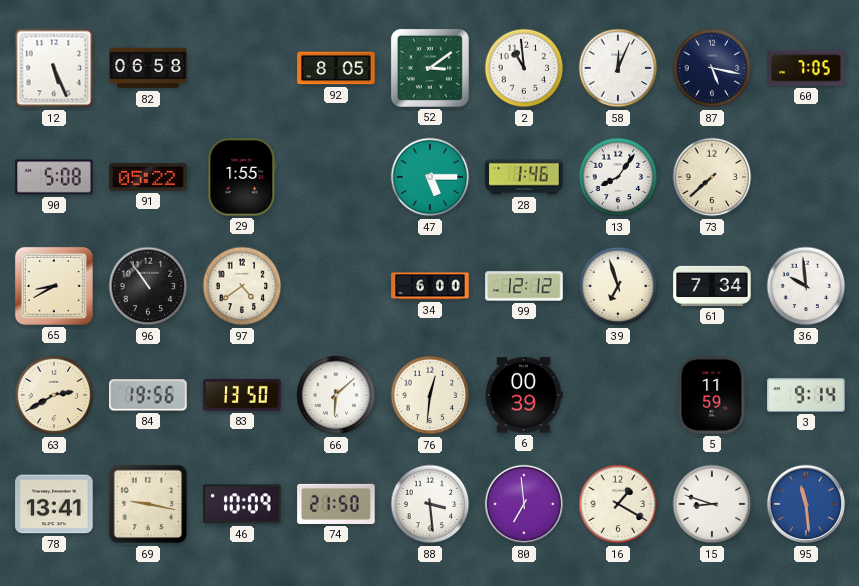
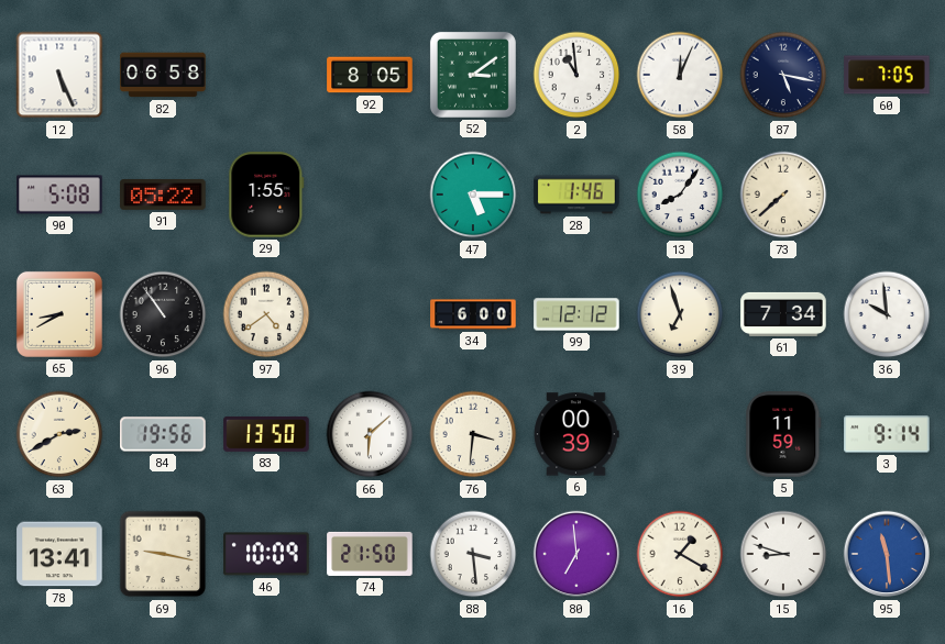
76: 12:31 -> 3:31 (473, 434)
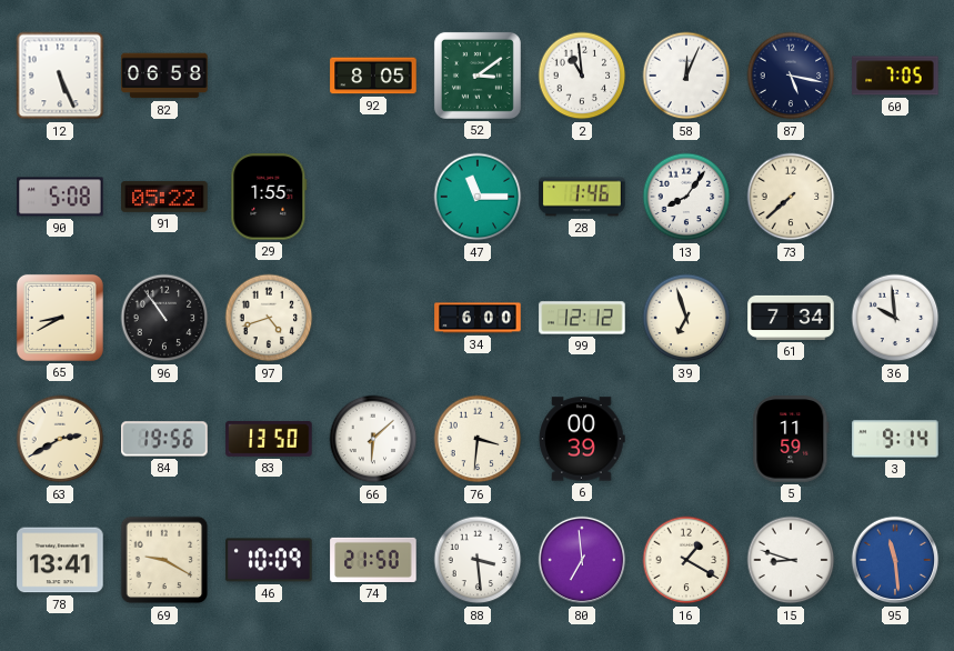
47: 5:15 -> 11:15 (478, 197)
97: 4:39 -> 4:42 (269, 318)
69: 9:17 -> 9:20 (164, 560)
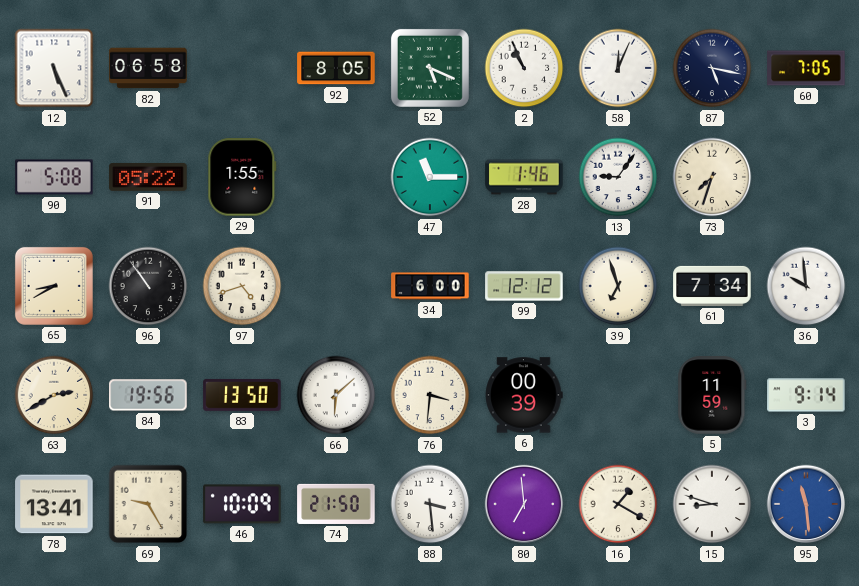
52: 3:09 -> 5:19 (430, 68)
2: 10:59 -> 10:56 (524, 68)
13: 8:06 -> 9:06 (618, 177)
73: 7:38 -> 7:33 (712, 177)
69: 9:20 -> 9:25 (148, 504)
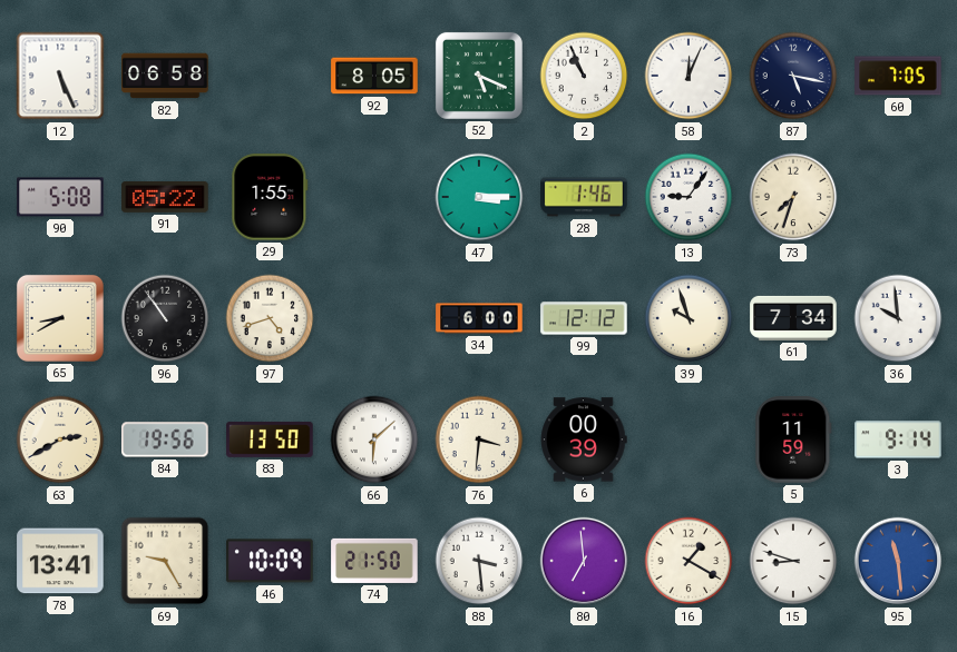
47: 11:15 -> 3:15 (479, 197)
39: 6:57 -> 9:57 (689, 318)
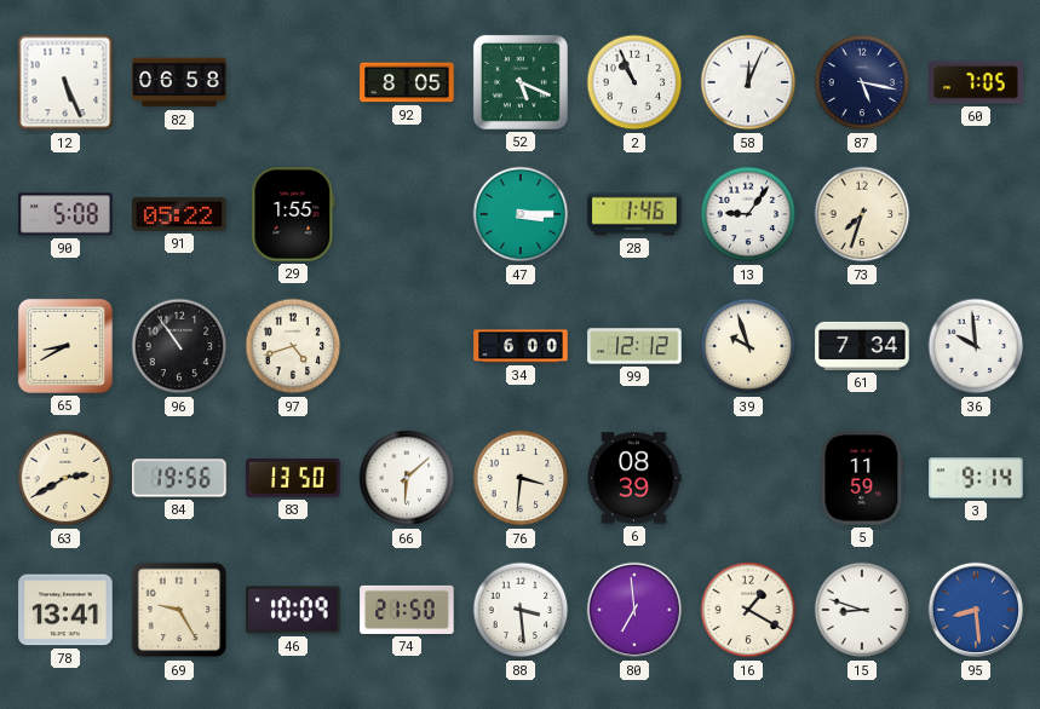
6: 00:39 -> 08:39 (634, 478)
95: 11:29 -> 8:29 (976, 610)
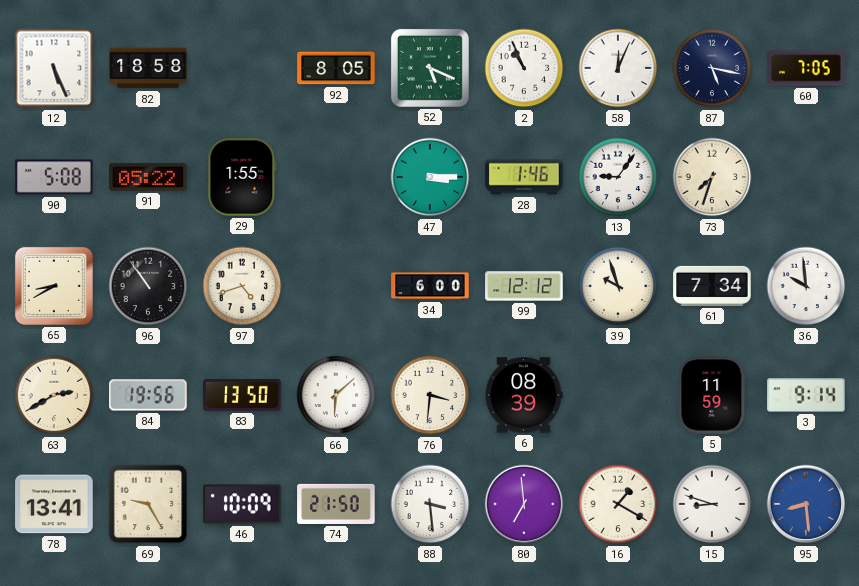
82: 06:58 -> 18:58 (148, 68)
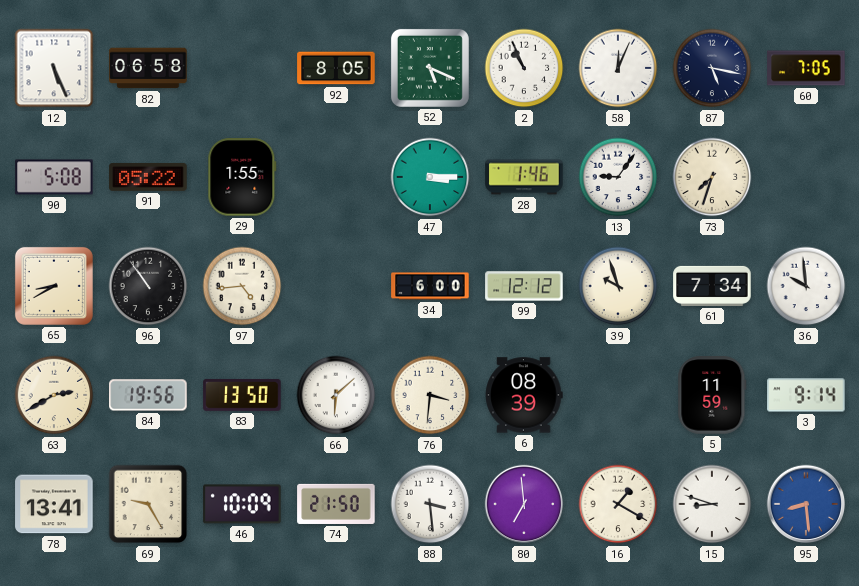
82: 18:58 -> 06:58 (148, 68)
97: 4:42 -> 4:44 (242, 286)
